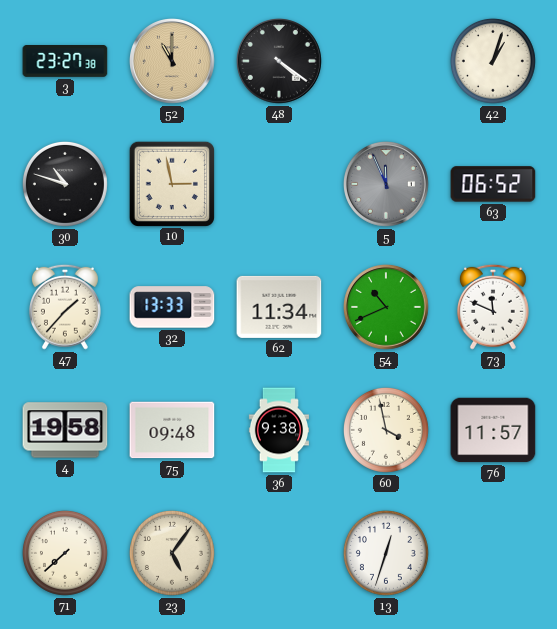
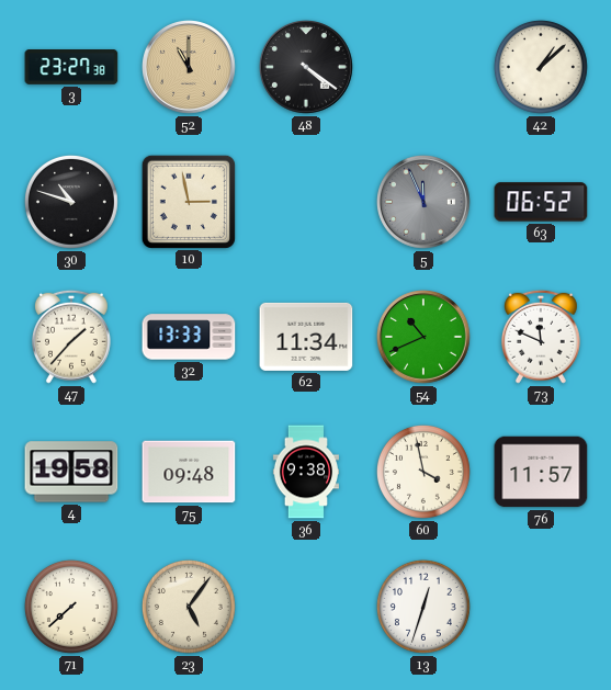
42: 1:03 -> 1:08 (541, 67)
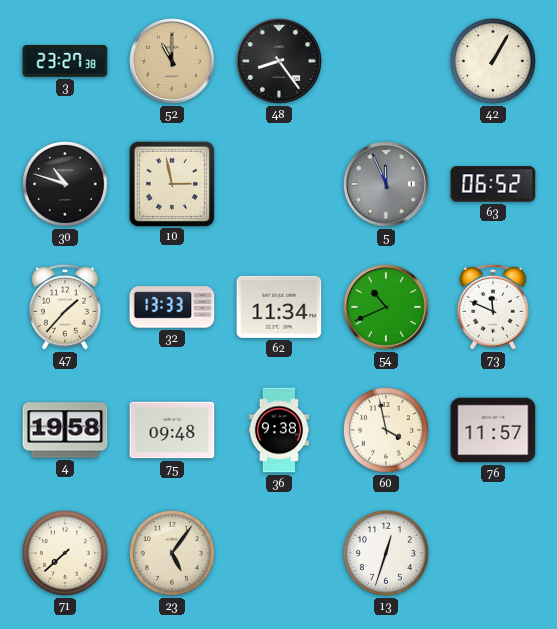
48: 4:21 -> 8:24 (280, 62)
42: 1:08 -> 1:05 (493, 61)
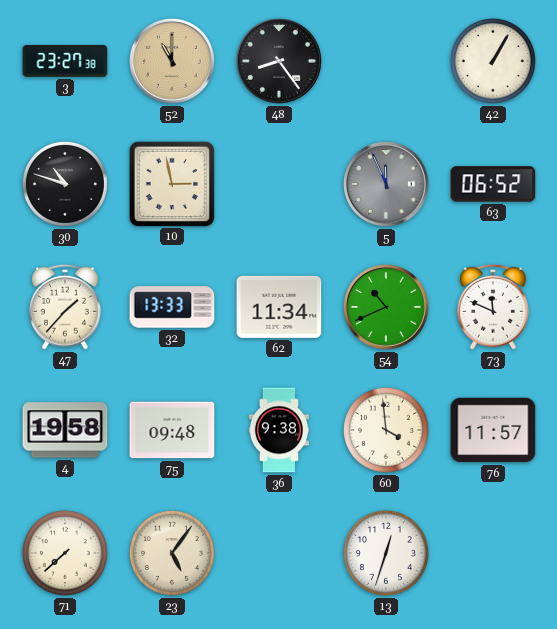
60: 3:58 -> 3:59 (386, 430)
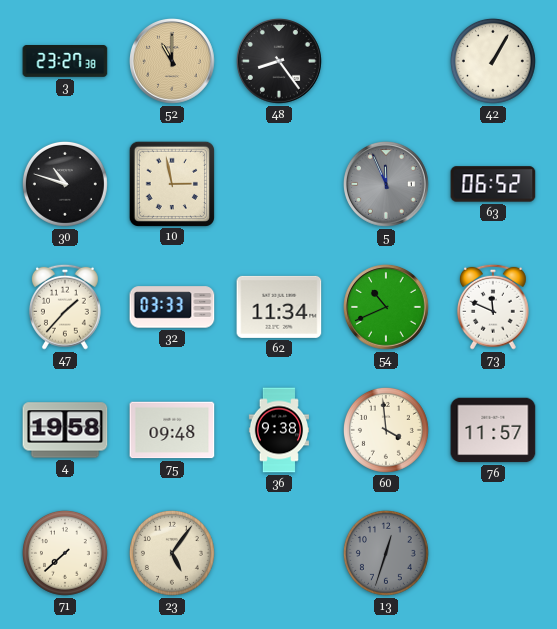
32: 13:33 -> 03:33 (172, 307)
13 dial: white -> grey (386, 553)
